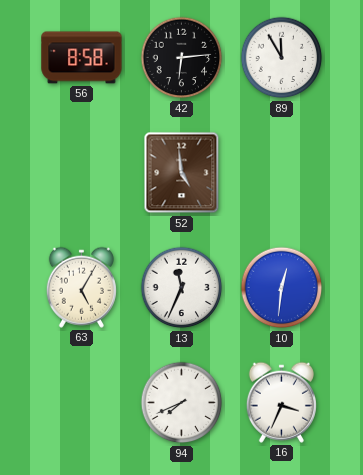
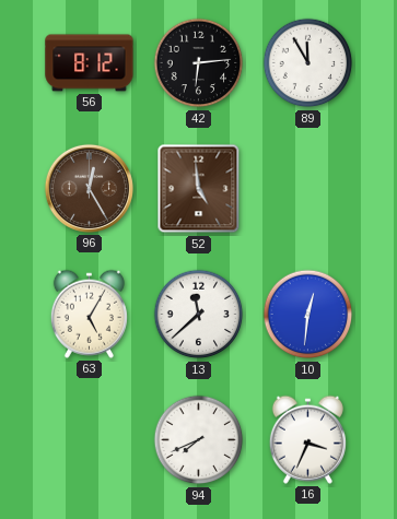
56: 8:58 -> 8:12 (90, 63)
96: none -> 12:25 (89, 188)
13: 11:34 -> 11:38 (199, 315)
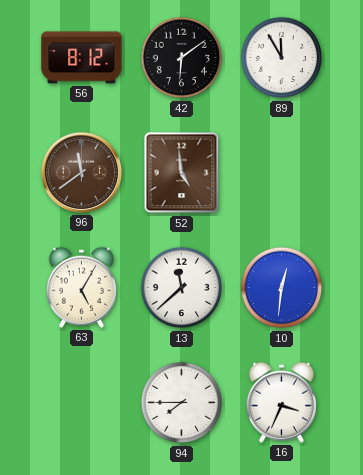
42: 6:14 -> 6:09 (182, 58)
96: 12:25 -> 11:39 (81, 172)
94: 7:41 -> 7:45 (182, 403)
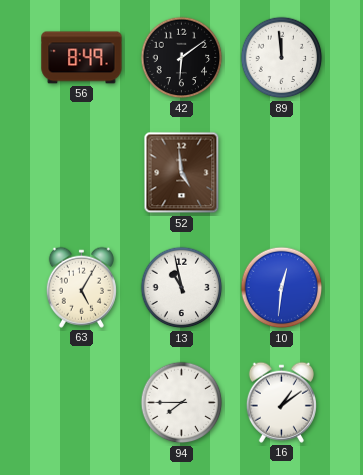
56: 8:12 -> 8:49 (82, 58)
89: 11:55 -> 11:59 (282, 58)
96: 11:39 -> none (81, 172)
13: 11:38 -> 10:58 (182, 288)
16: 3:34 -> 1:09 (281, 402)
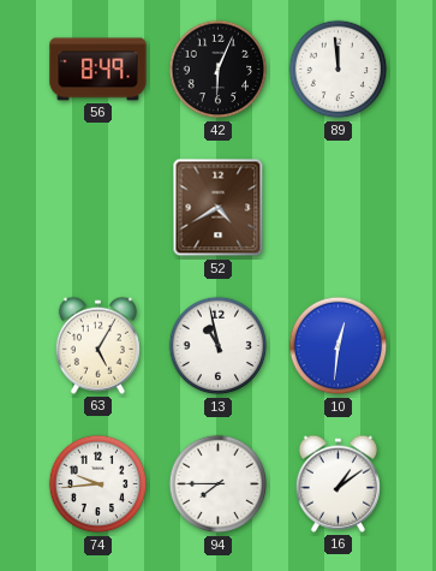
42: 6:09 -> 6:04 (219, 70)
52: 4:59 -> 4:40 (219, 208)
74: none -> 9:44 (98, 484)
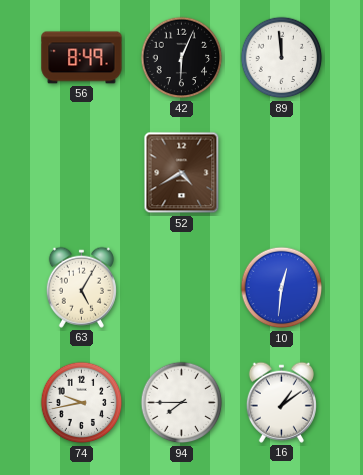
13: 10:58 -> none (219, 346)
74: 9:44 -> 9:43 (82, 403)
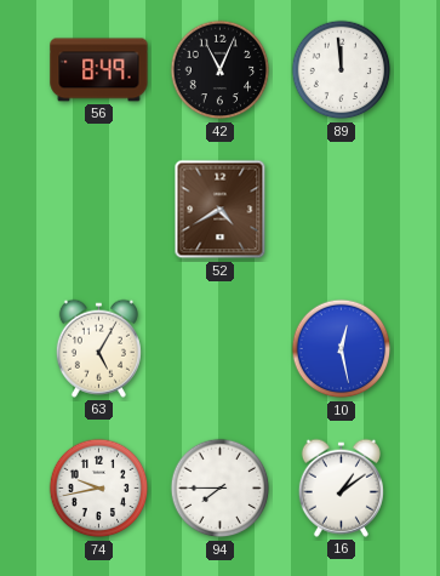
42: 6:04 -> 11:04 (221, 70)
10: 12:31 -> 12:28 (342, 349)
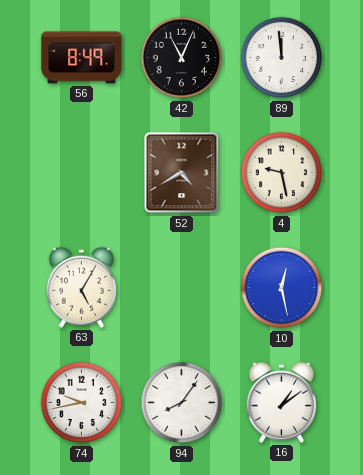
4: none -> 9:28 (282, 173)
94: 7:45 -> 8:06 (182, 403)
